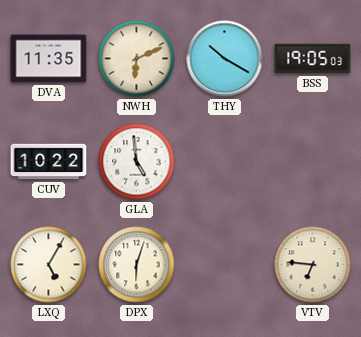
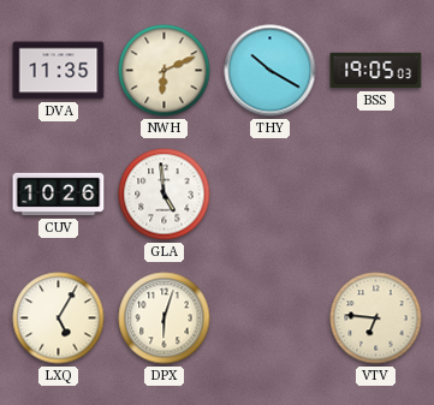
CUV: 10:22 -> 10:26 (59, 195)
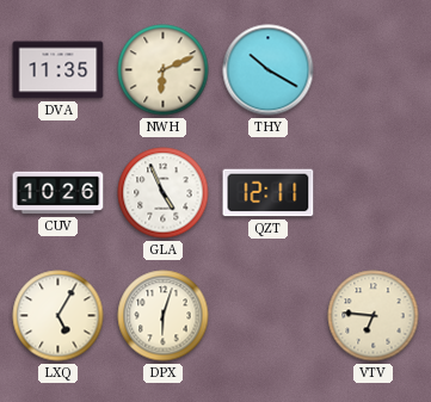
BSS: 19:05 -> none (376, 71)
GLA: 4:59 -> 4:56 (164, 193)
QZT: none -> 12:11 (269, 193)
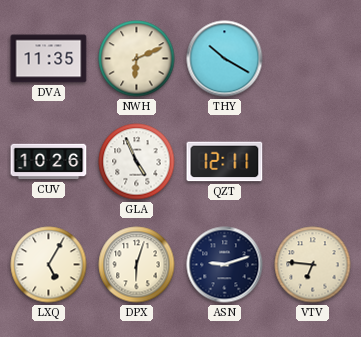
ASN: none -> 9:12 (225, 265)
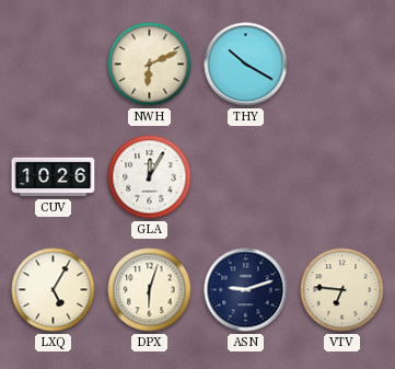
DVA: 11:35 -> none (49, 59)
GLA: 4:56 -> 12:05 (150, 177)
QZT: 12:11 -> none (225, 162)
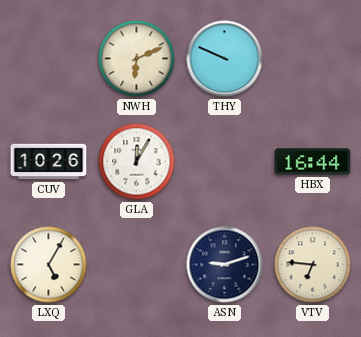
THY: 10:20 -> 9:49 (225, 59)
HBX: none -> 16:44 (313, 162)
DPX: 6:03 -> none (150, 290)
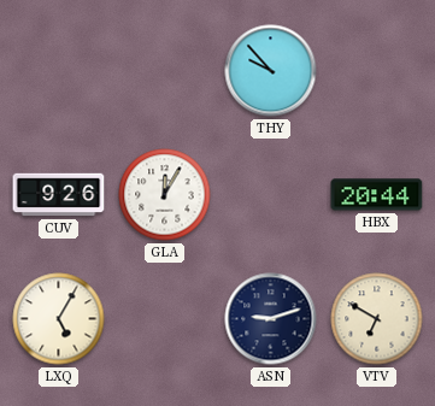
NWH: 6:11 -> none (137, 59)
THY: 9:49 -> 9:53 (271, 71)
CUV: 10:26 -> 9:26 (59, 195)
HBX: 16:44 -> 20:44 (377, 195)
VTV: 6:46 -> 6:50 (377, 319)
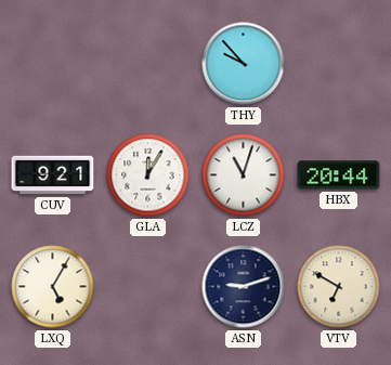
CUV: 9:26 -> 9:21 (53, 175)
LCZ: none -> 11:03 (244, 175)
